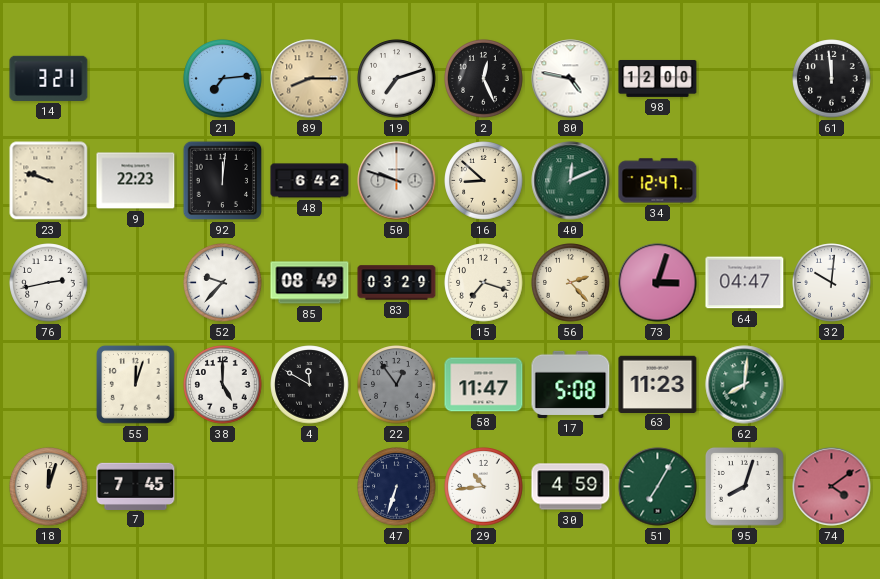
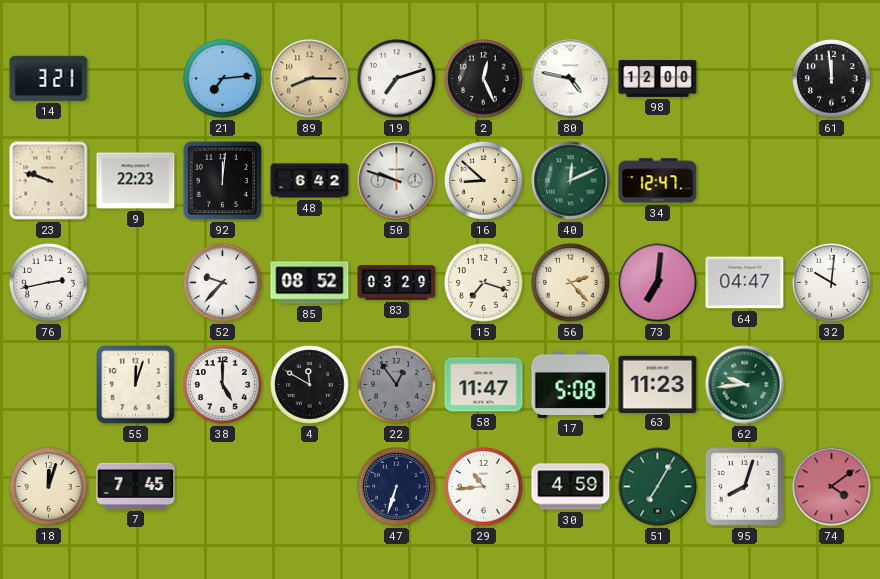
85: 08:49 -> 08:52 (310, 283)
73: 3:03 -> 7:01 (658, 283)
62: 8:01 -> 9:44 (745, 385)
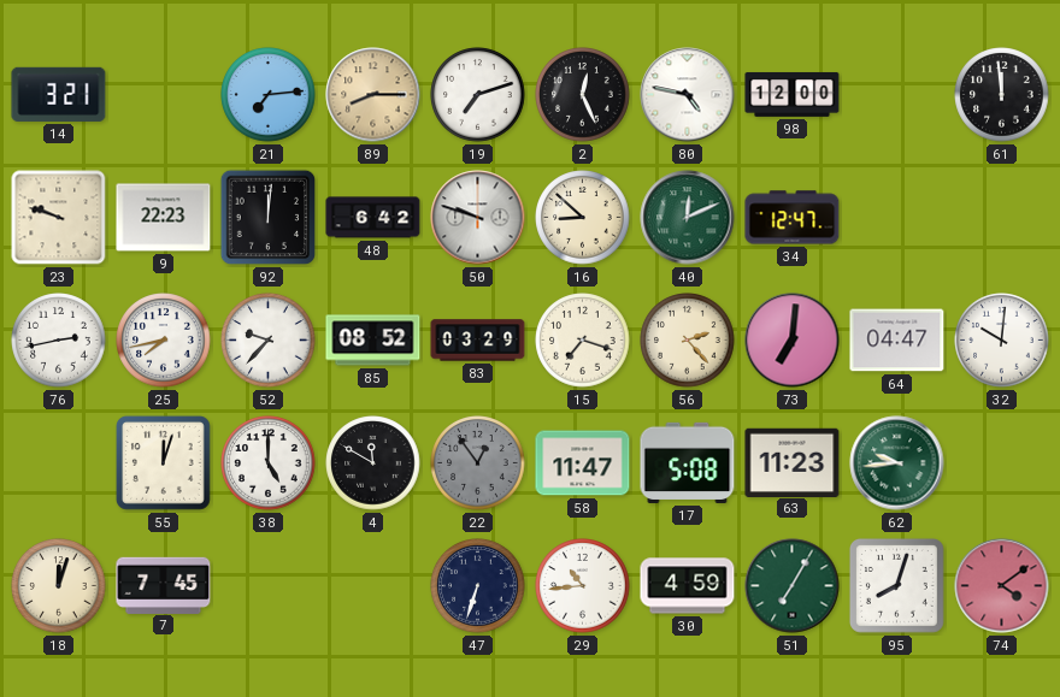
25: none -> 7:43 (164, 341)
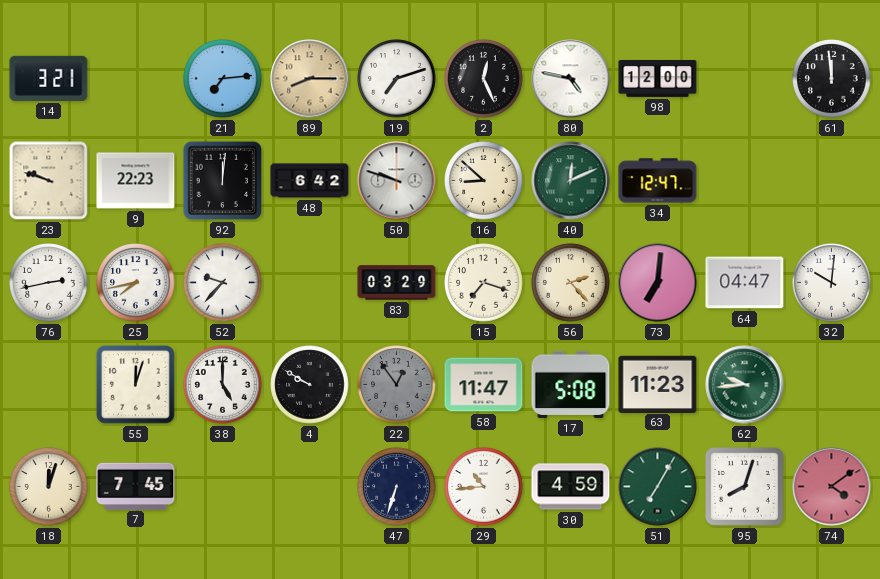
85: 08:52 -> none (373, 341)
4: 11:50 -> 9:50 (310, 385)
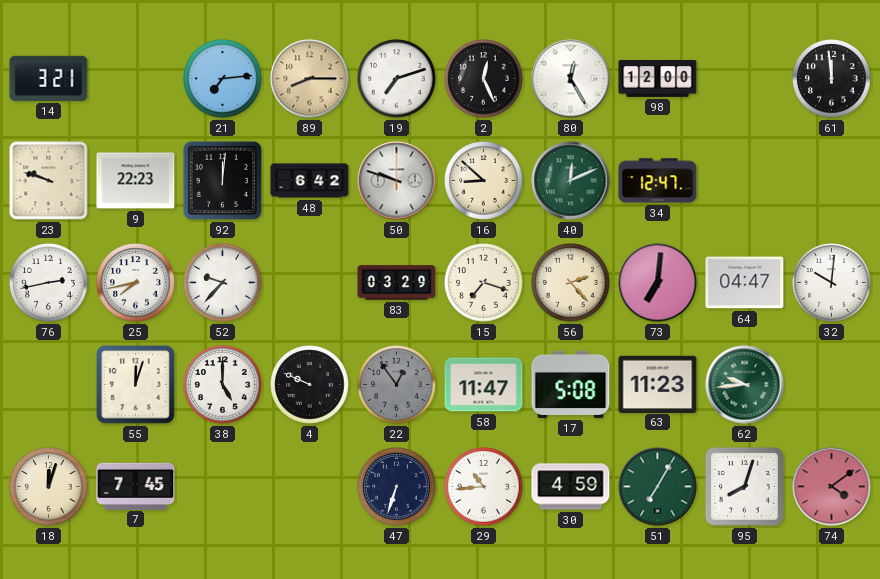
80: 4:47 -> 12:25 (571, 79)
4: 9:50 -> 9:49 (310, 385)
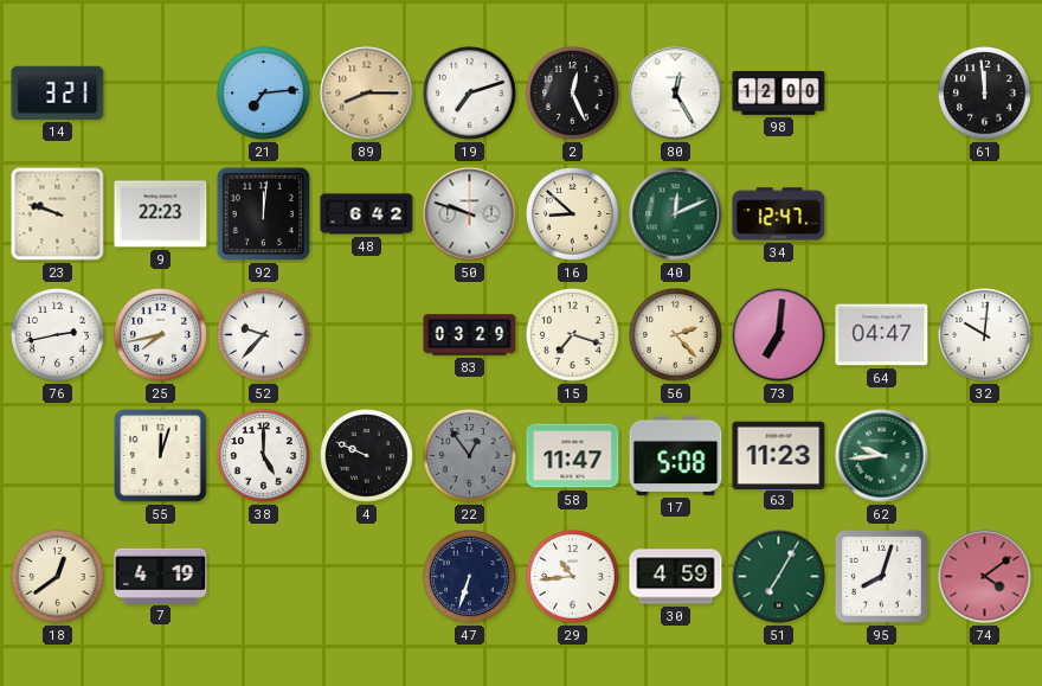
18: 12:03 -> 12:39 (58, 577)
7: 7:45 -> 4:19 (161, 576)
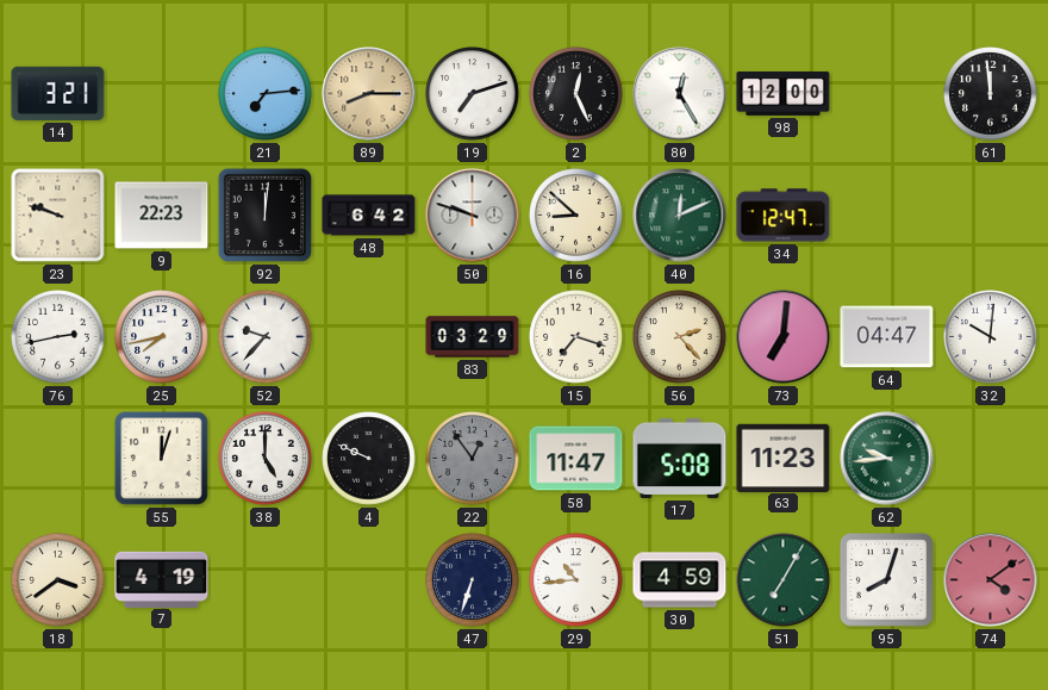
18: 12:39 -> 3:39 (58, 580)
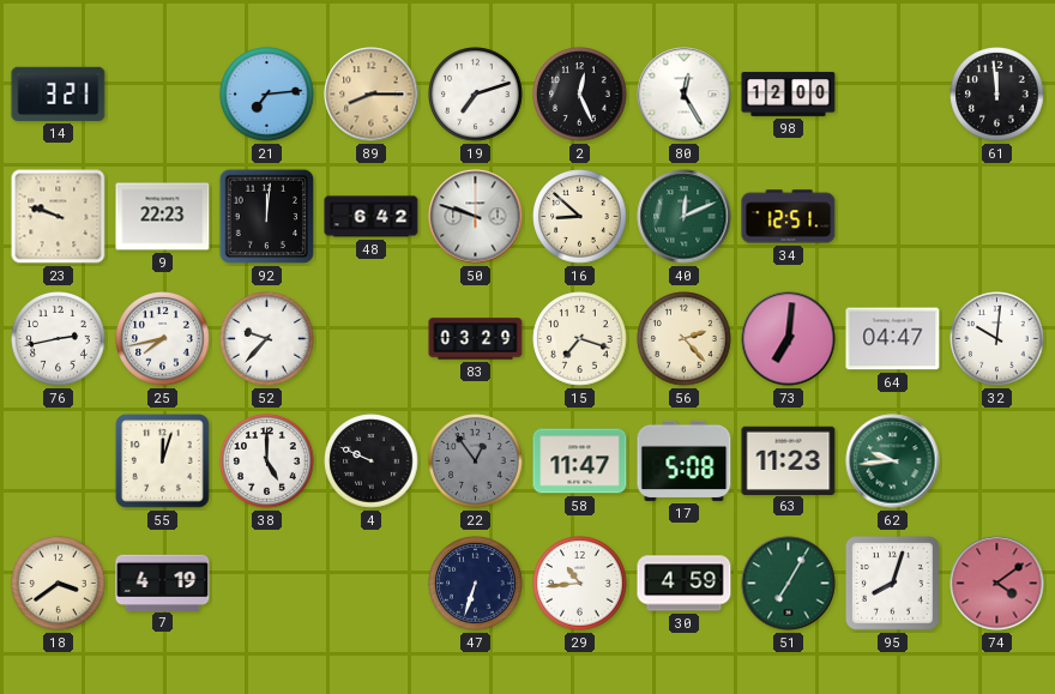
34: 12:47 -> 12:51 (789, 217)
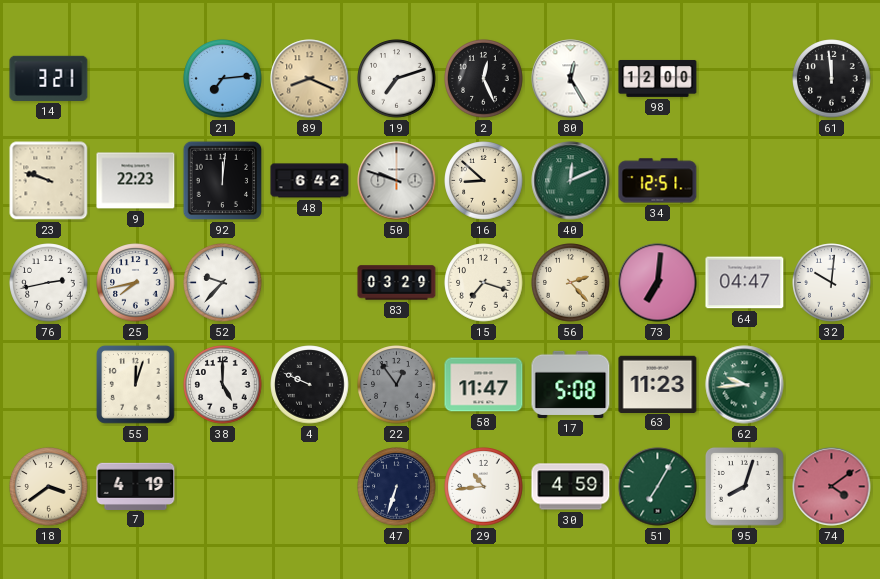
89: 8:15 -> 8:19 (310, 79)
